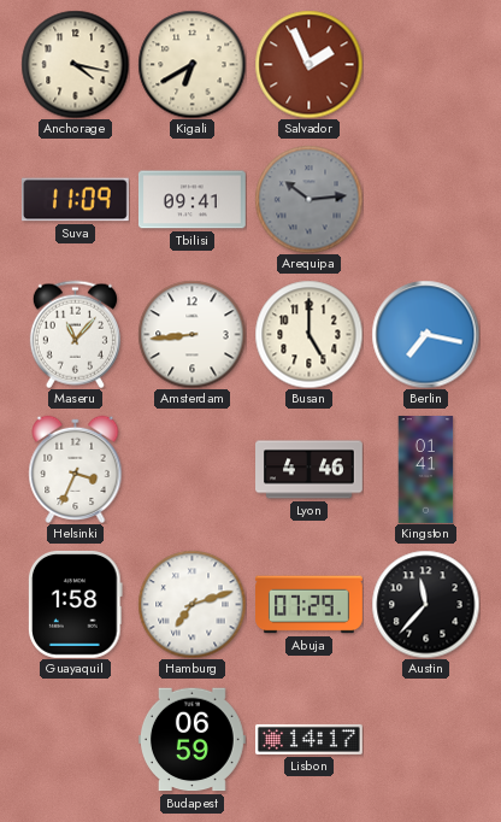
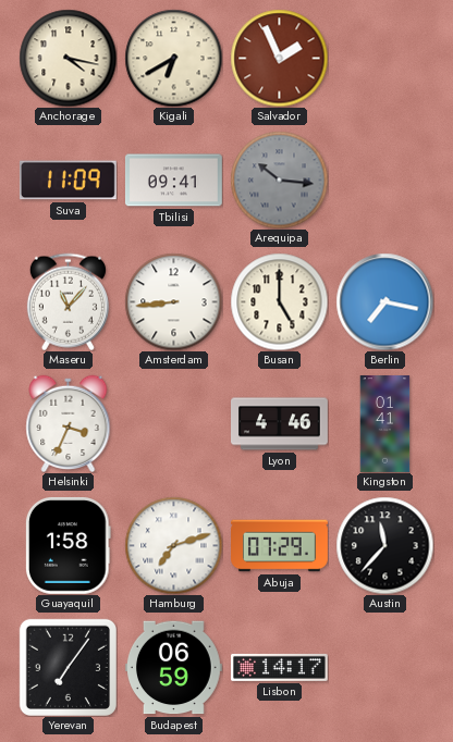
Arequipa: 10:14 -> 10:16 (279, 180)
Yerevan: none -> 7:06 (68, 667)
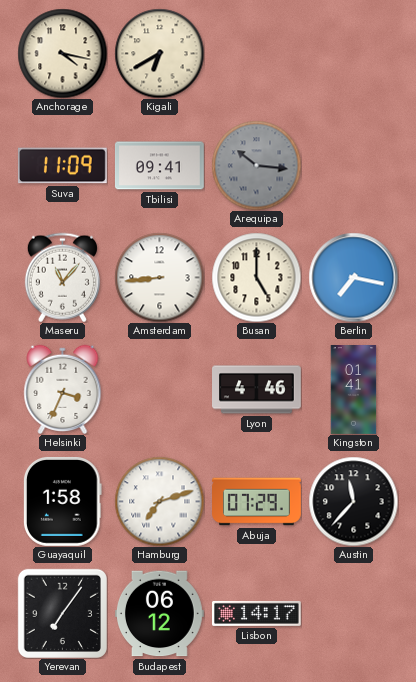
Salvador: 1:56 -> none (279, 58)
Budapest: 06:59 -> 06:12 (159, 614)
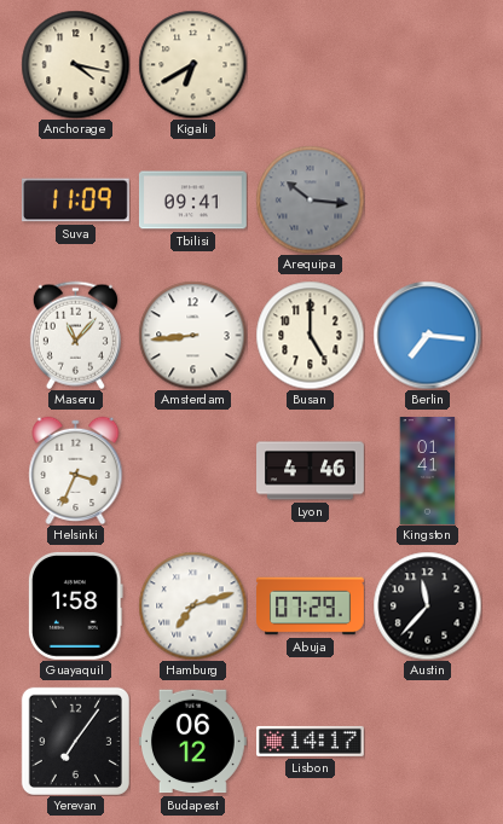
Berlin: 7:17 -> 7:16 (427, 335)
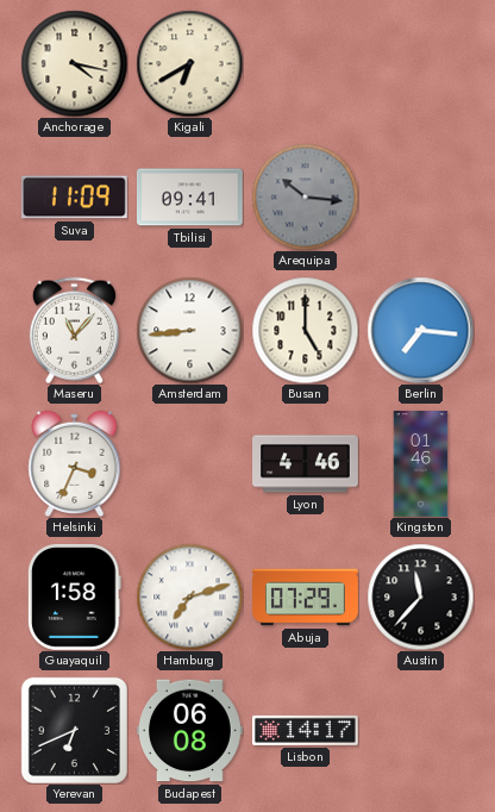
Kingston: 01:41 -> 01:46 (421, 464)
Yerevan: 7:06 -> 6:41 (74, 730)
Budapest: 06:12 -> 06:08 (189, 731)
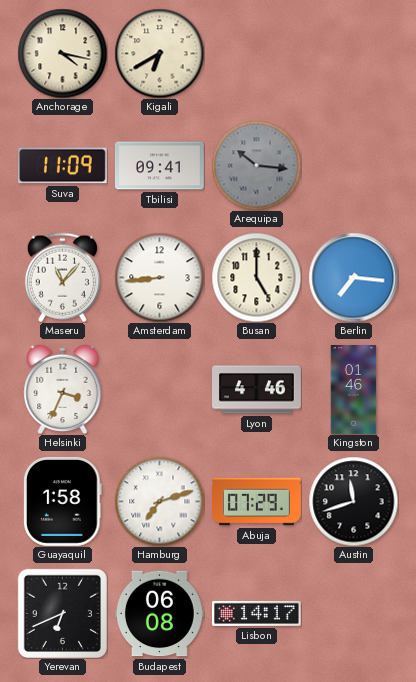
Austin: 11:37 -> 11:42 (353, 501)
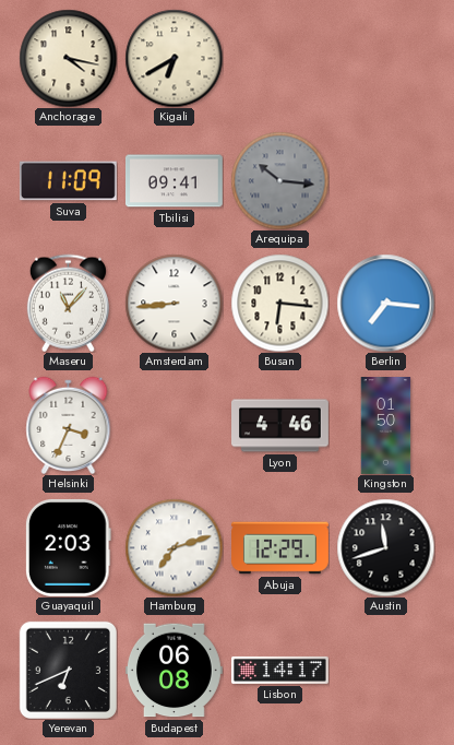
Busan: 5:00 -> 6:16 (279, 303)
Kingston: 01:46 -> 01:50 (386, 426)
Guayaquil: 1:58 -> 2:03 (69, 547)
Abuja: 07:29 -> 12:29 (280, 548)
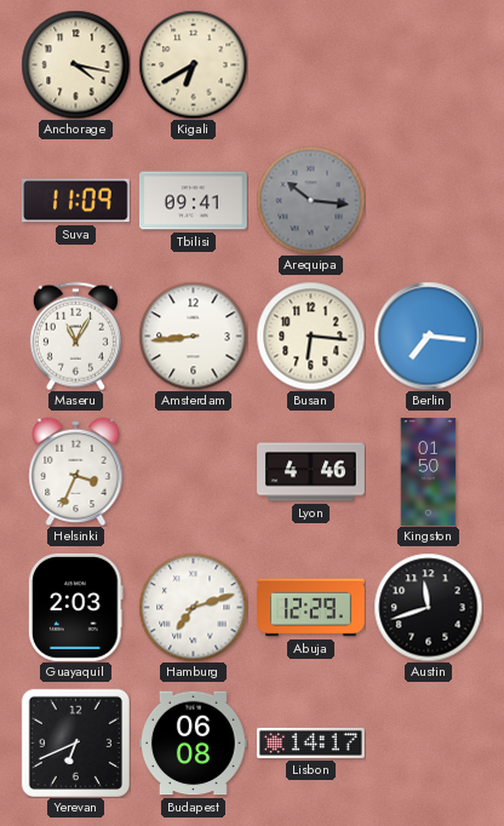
Maseru: 11:07 -> 11:05 (75, 335)
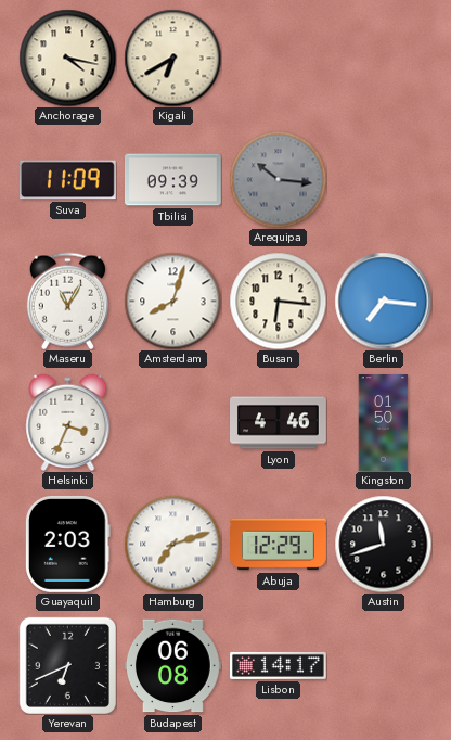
Tbilisi: 09:41 -> 09:39 (173, 180)
Amsterdam: 8:44 -> 8:03 (172, 301)
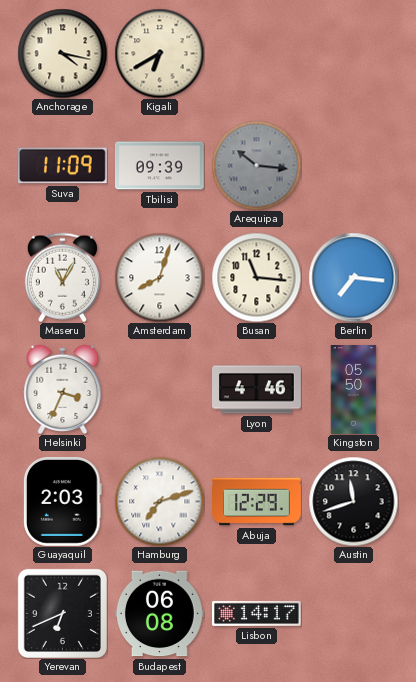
Busan: 6:16 -> 11:16 (256, 277)
Kingston: 01:50 -> 05:50 (354, 390)
